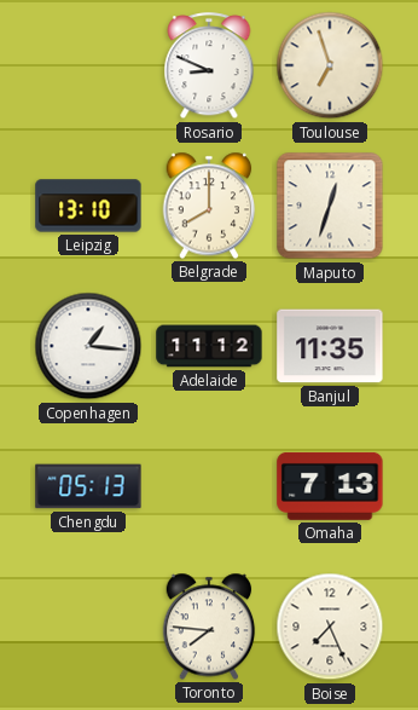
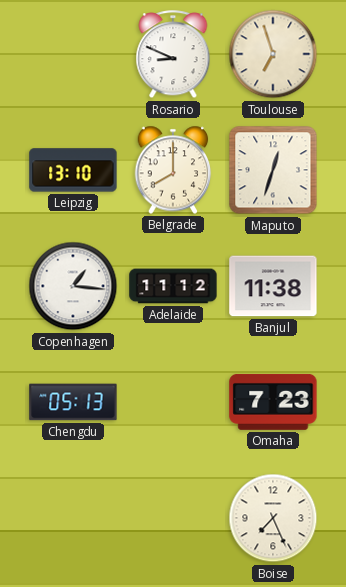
Banjul: 11:35 -> 11:38 (273, 286)
Omaha: 7:13 -> 7:23 (273, 402)
Toronto: 7:46 -> none (209, 627)
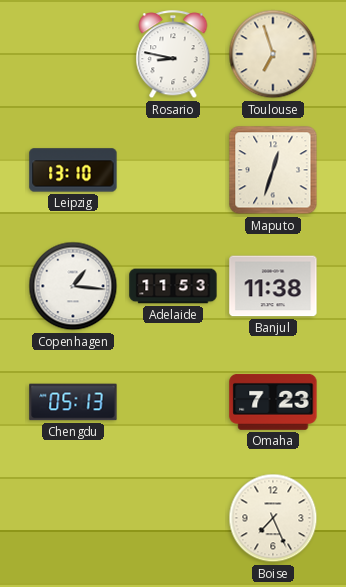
Rosario: 8:49 -> 8:47 (173, 55)
Belgrade: 8:00 -> none (173, 170)
Adelaide: 11:12 -> 11:53 (173, 286)
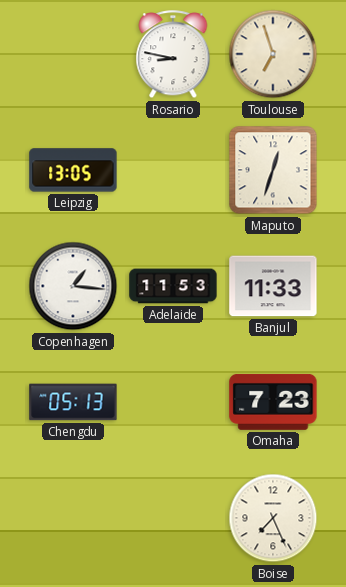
Leipzig: 13:10 -> 13:05 (73, 170)
Banjul: 11:38 -> 11:33 (273, 286)
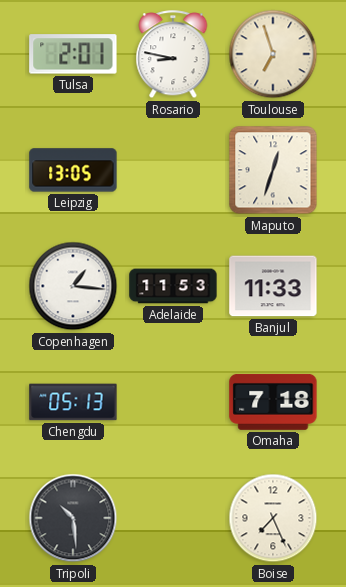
Tulsa: none -> 2:01 (73, 54)
Omaha: 7:23 -> 7:18 (273, 402)
Tripoli: none -> 10:29 (73, 518)
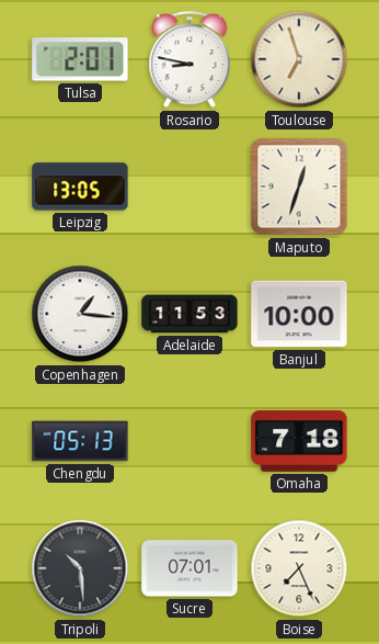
Banjul: 11:33 -> 10:00 (299, 314)
Sucre: none -> 07:01 (190, 568)
